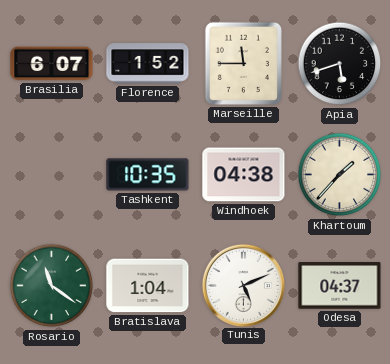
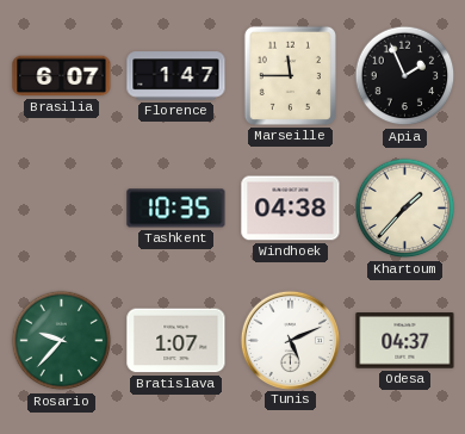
Florence: 1:52 -> 1:47 (176, 76)
Apia: 5:42 -> 1:56 (405, 76)
Rosario: 11:21 -> 9:37 (62, 341)
Bratislava: 1:04 -> 1:07 (176, 341)
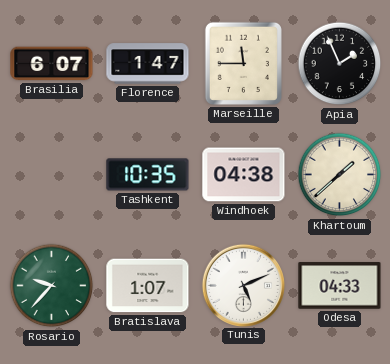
Khartoum: 1:37 -> 1:38 (340, 175)
Odesa: 04:37 -> 04:33 (340, 286)
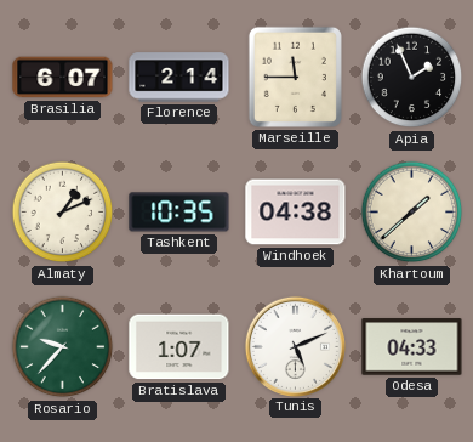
Florence: 1:47 -> 2:14 (179, 78)
Almaty: none -> 1:11 (63, 212)
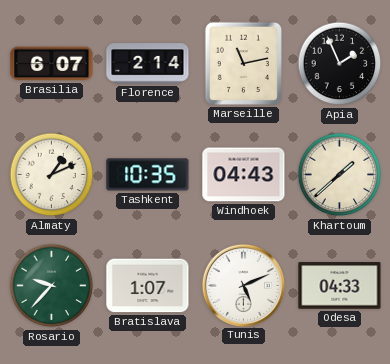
Marseille: 11:45 -> 11:13 (243, 63)
Windhoek: 04:38 -> 04:43 (244, 175)
